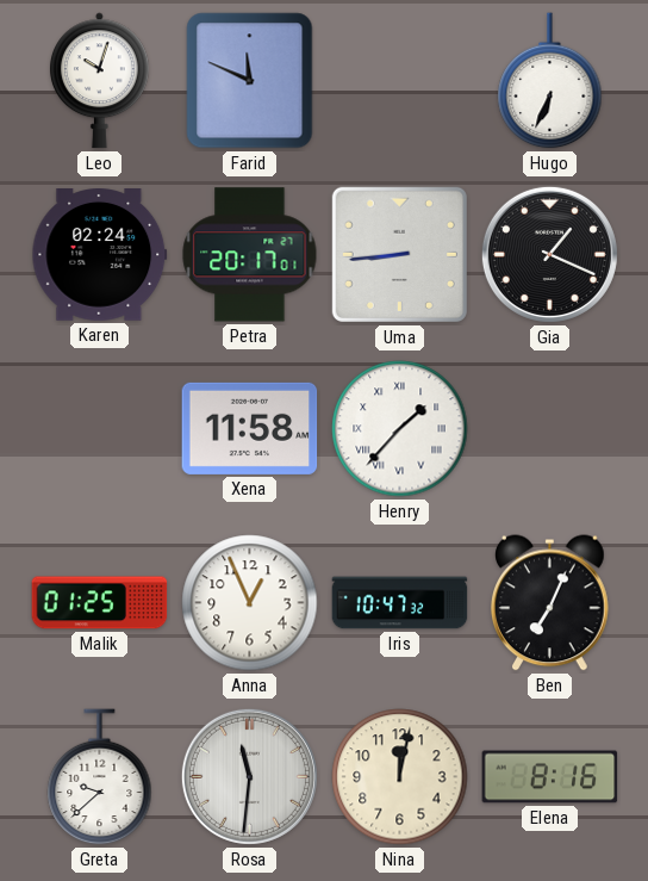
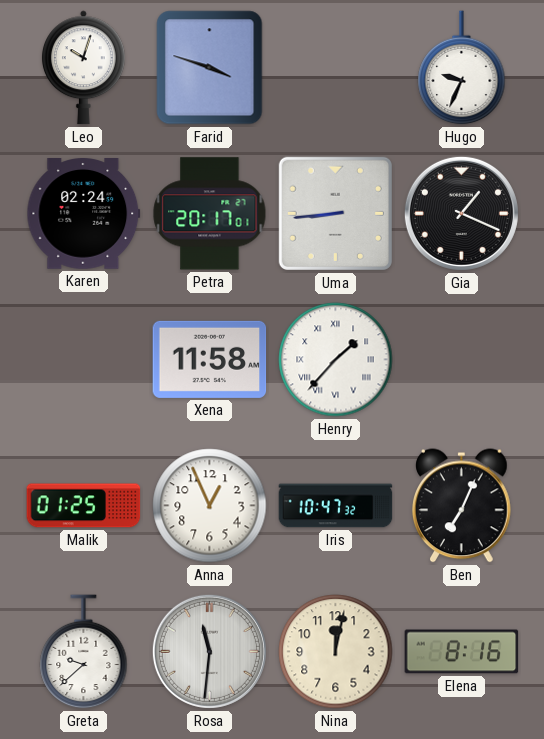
Farid: 11:49 -> 3:48 (210, 68)
Hugo: 6:34 -> 9:34 (462, 68)
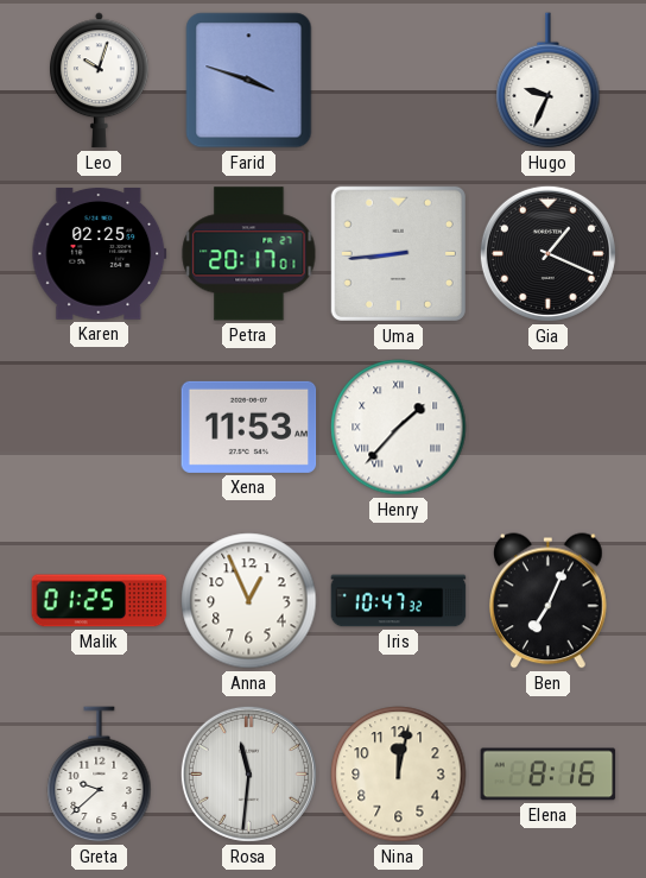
Karen: 02:24 -> 02:25 (100, 254)
Xena: 11:58 -> 11:53 (249, 427)
